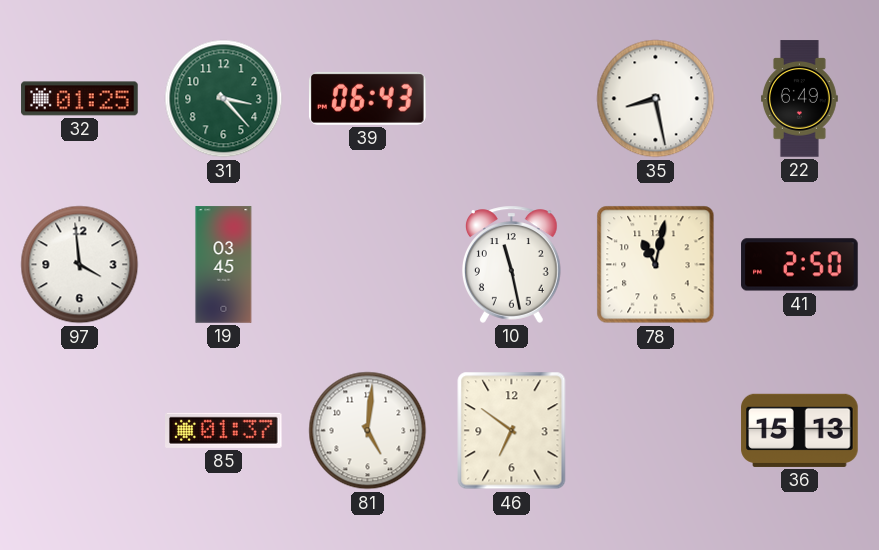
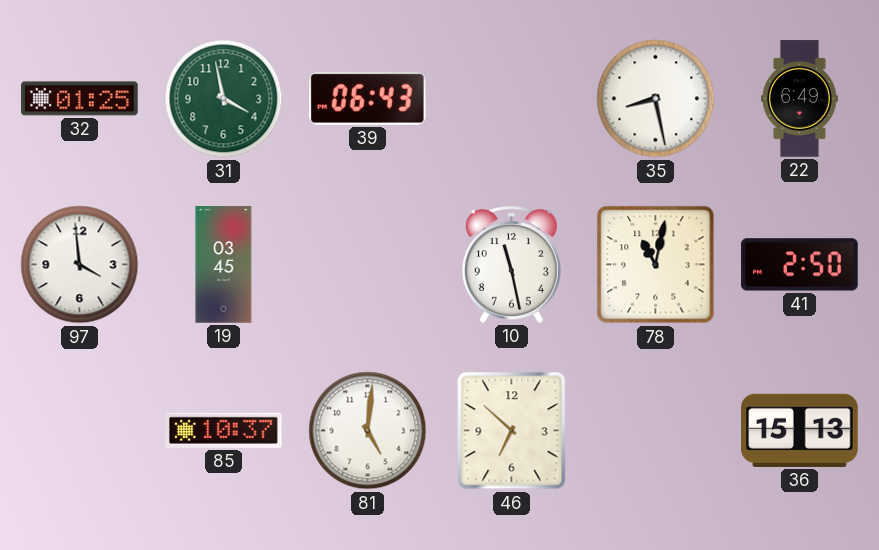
31: 3:23 -> 3:58 (224, 99)
85: 01:37 -> 10:37 (224, 430)
46: 6:51 -> 6:52 (512, 431)
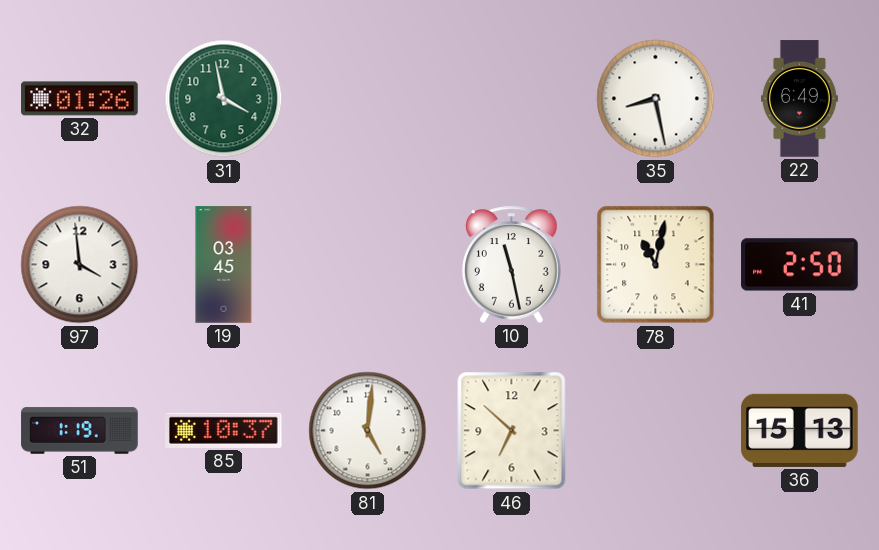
32: 01:25 -> 01:26 (80, 99)
39: 06:43 -> none (368, 98)
51: none -> 1:19 (80, 431)
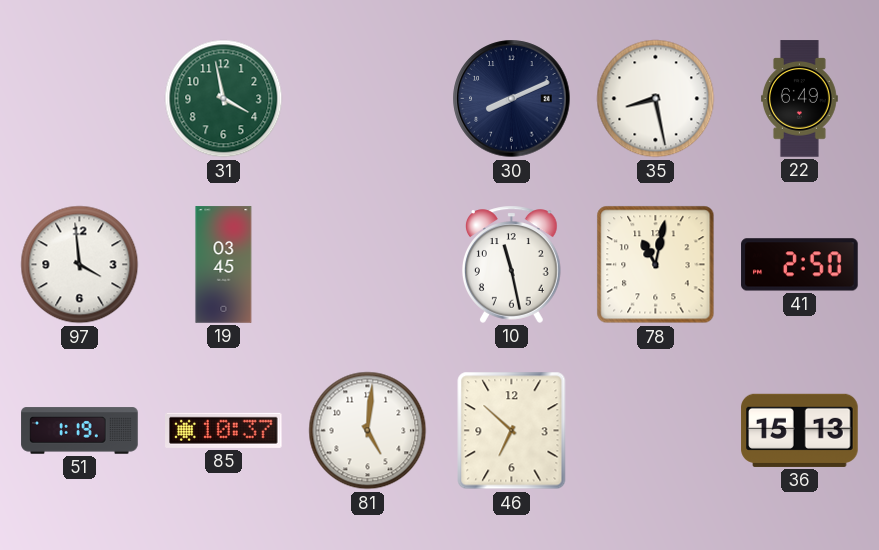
32: 01:26 -> none (80, 99)
30: none -> 8:11 (512, 99)
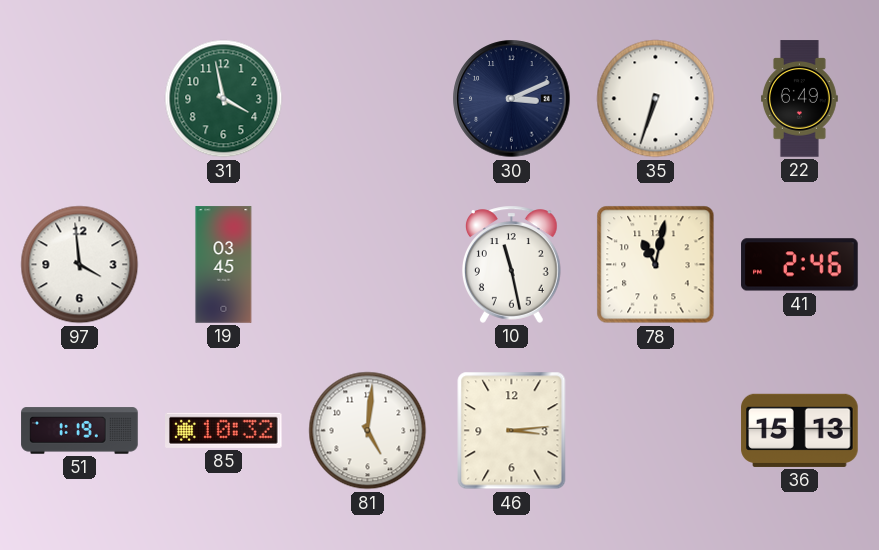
30: 8:11 -> 3:11 (512, 99)
35: 8:28 -> 6:33 (656, 99)
41: 2:50 -> 2:46 (800, 265)
85: 10:37 -> 10:32 (224, 430)
46: 6:52 -> 3:14 (512, 431)
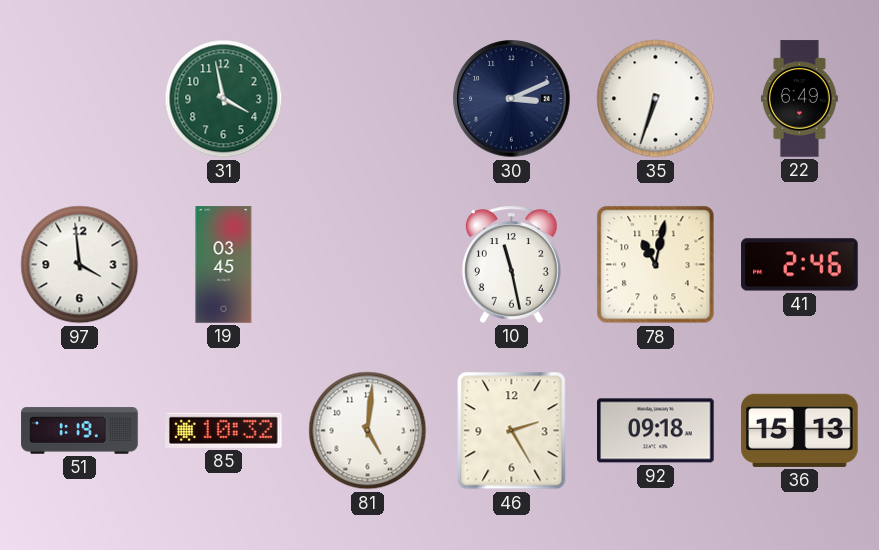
46: 3:14 -> 2:25 (512, 431)
92: none -> 09:18 (656, 431)
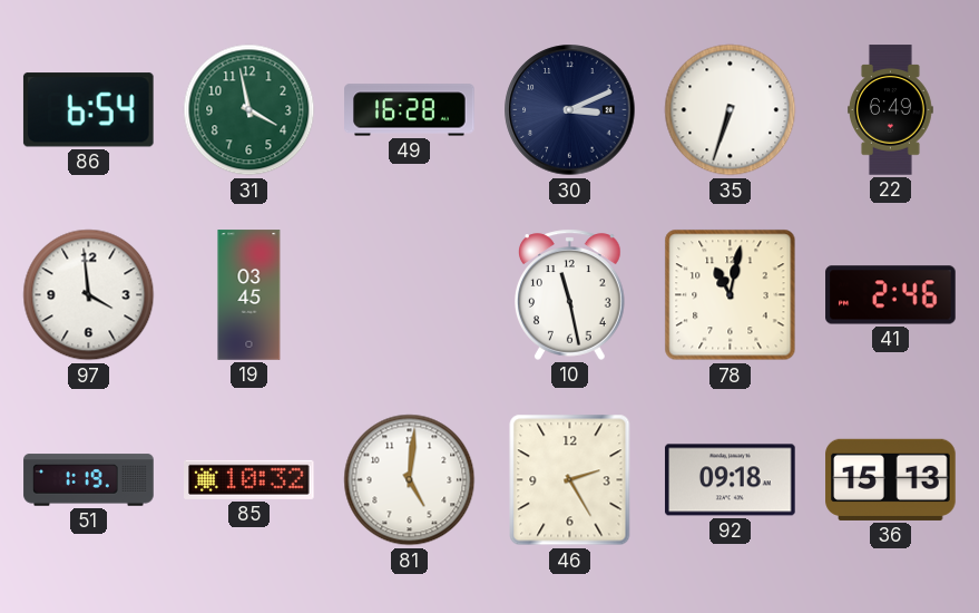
86: none -> 6:54 (88, 110)
49: none -> 16:28 (410, 110)
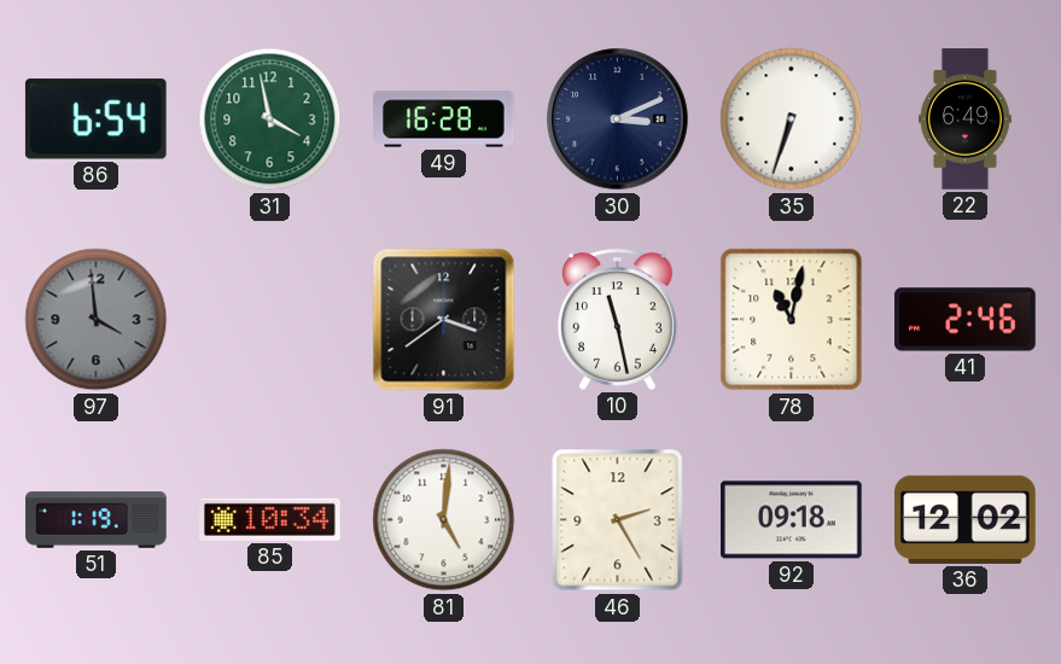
97 dial: white -> grey (97, 320)
19: 03:45 -> none (249, 295)
91: none -> 3:39 (444, 320)
85: 10:32 -> 10:34 (270, 519)
36: 15:13 -> 12:02 (966, 519)
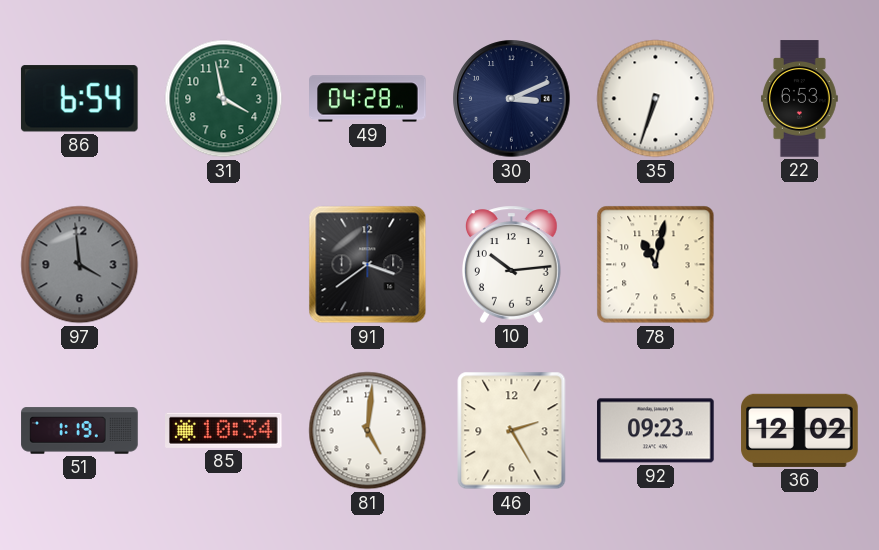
49: 16:28 -> 04:28 (368, 99)
22: 6:49 -> 6:53 (800, 99)
10: 11:28 -> 10:14 (512, 264)
41: 2:46 -> none (966, 320)
92: 09:18 -> 09:23 (656, 431)
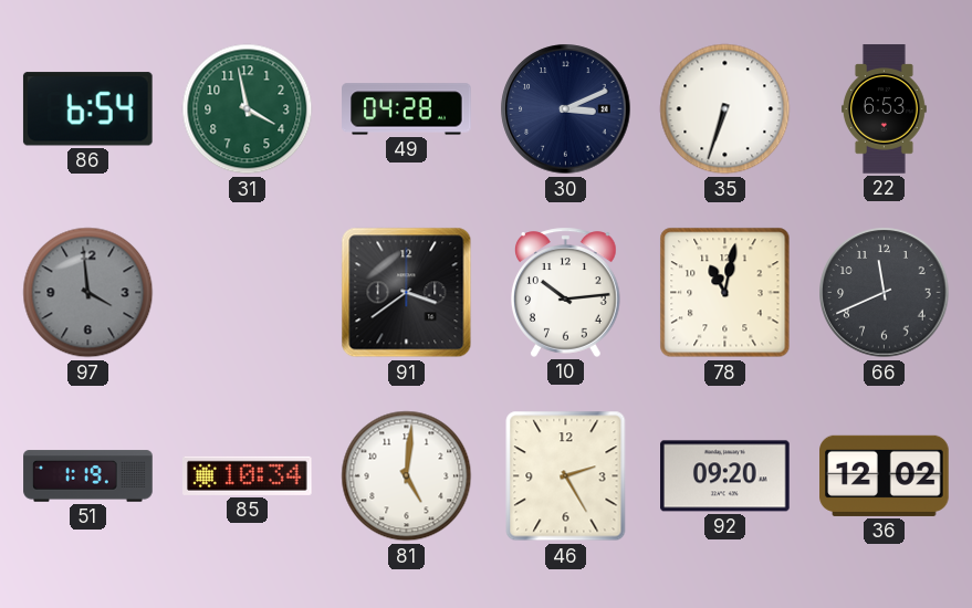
66: none -> 11:41 (885, 293)
92: 09:23 -> 09:20 (725, 476)
